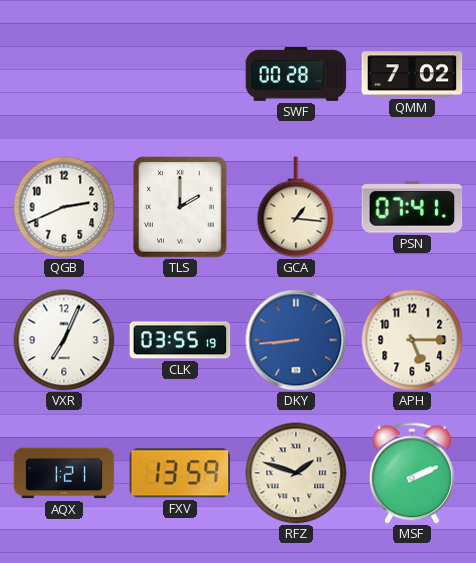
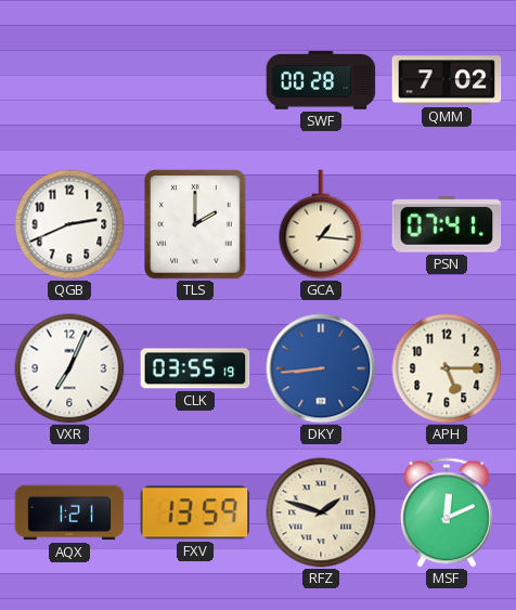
MSF: 2:11 -> 12:11 (447, 512)
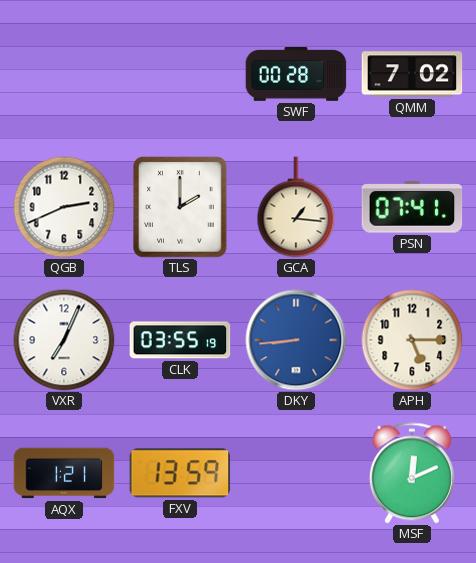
RFZ: 1:48 -> none (321, 512)
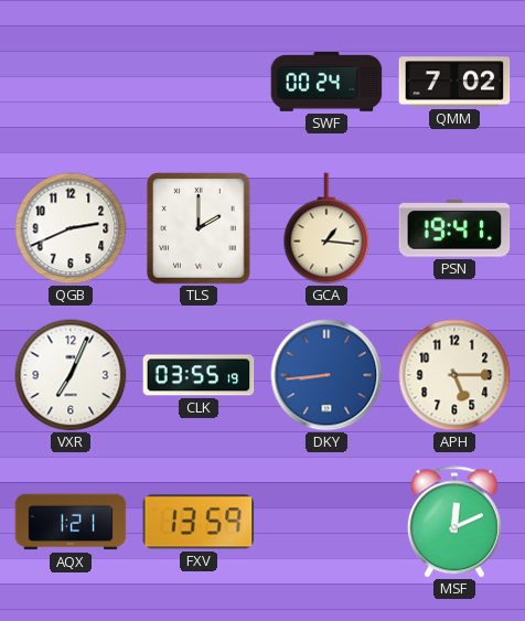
SWF: 00:28 -> 00:24 (326, 83)
PSN: 07:41 -> 19:41 (454, 228)
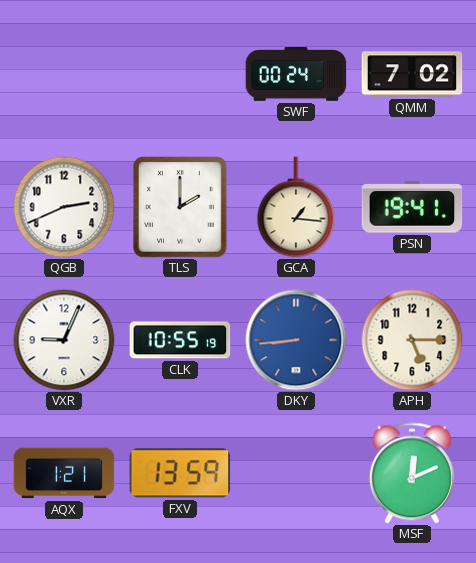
VXR: 7:04 -> 9:04 (64, 340)
CLK: 03:55 -> 10:55 (180, 340)
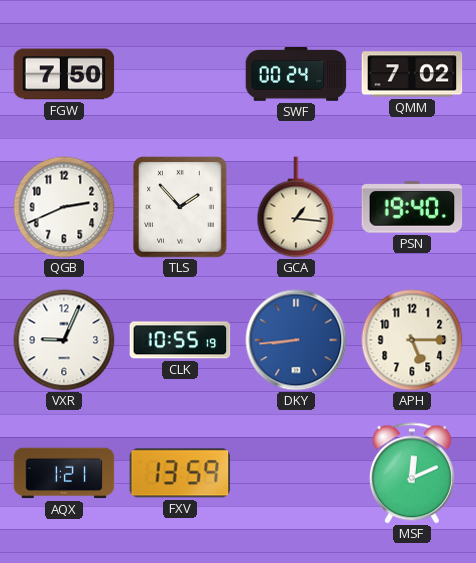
FGW: none -> 7:50 (64, 74)
TLS: 2:00 -> 1:53 (180, 207)
PSN: 19:41 -> 19:40 (412, 207)
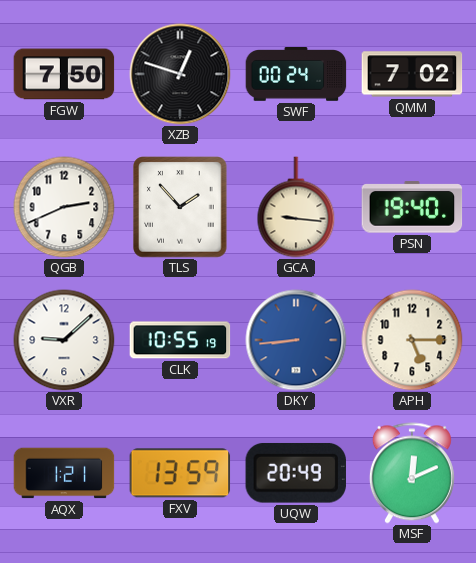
XZB: none -> 12:48 (180, 74)
GCA: 1:16 -> 9:16 (296, 207)
VXR: 9:04 -> 9:08 (64, 340)
UQW: none -> 20:49 (296, 473)
